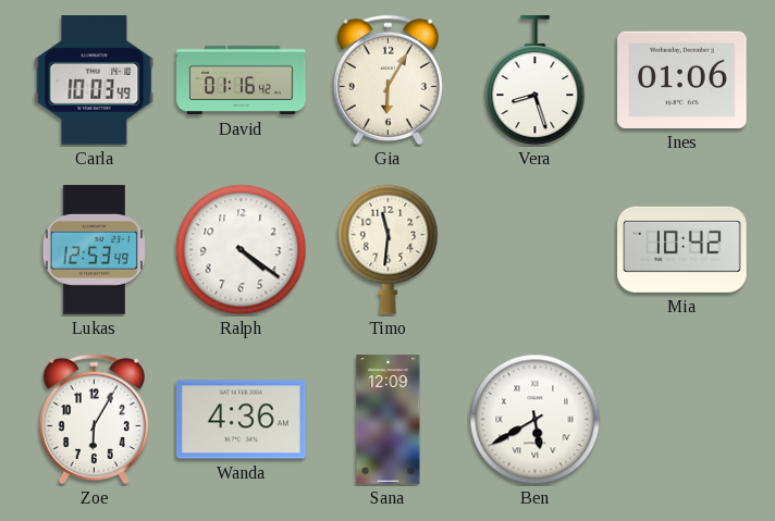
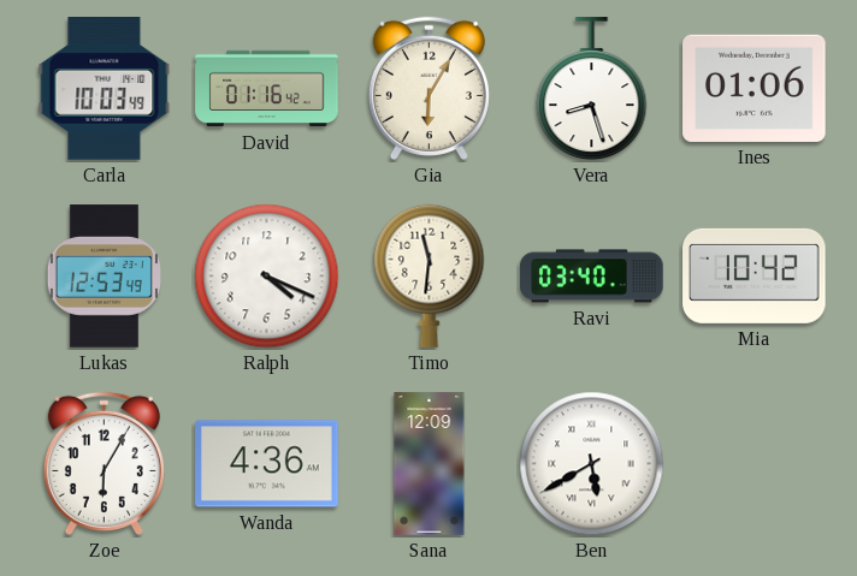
Ralph: 4:21 -> 4:19 (267, 277)
Ravi: none -> 03:40 (592, 277)
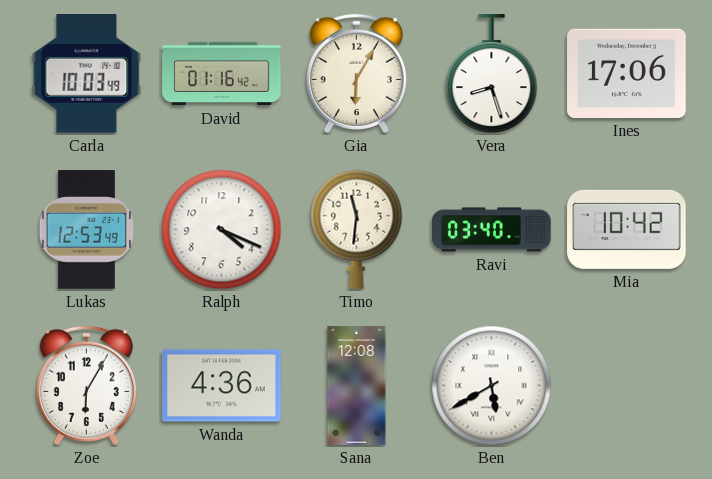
Ines: 01:06 -> 17:06 (627, 73)
Sana: 12:09 -> 12:08 (357, 386)
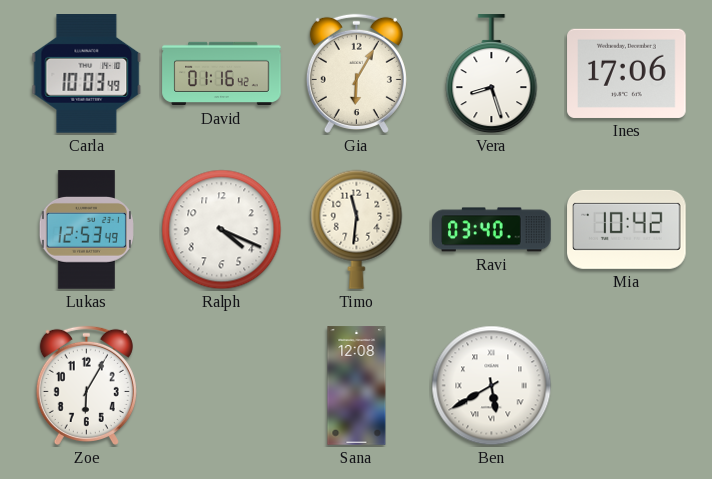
Wanda: 4:36 -> none (222, 386)
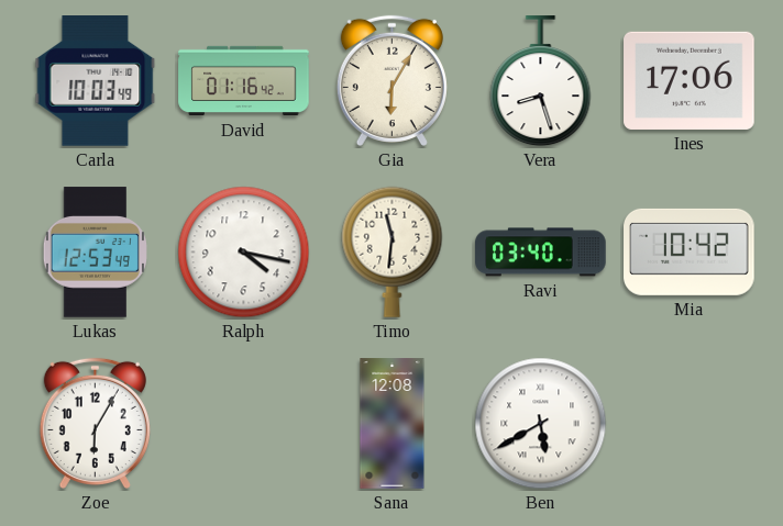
Ralph: 4:19 -> 4:17 (244, 253)
